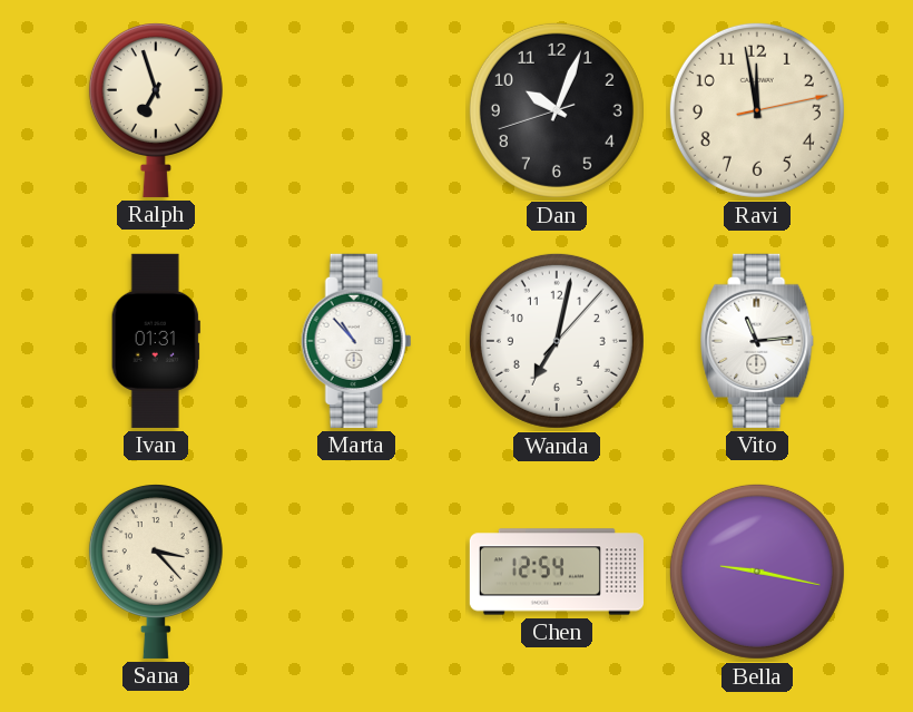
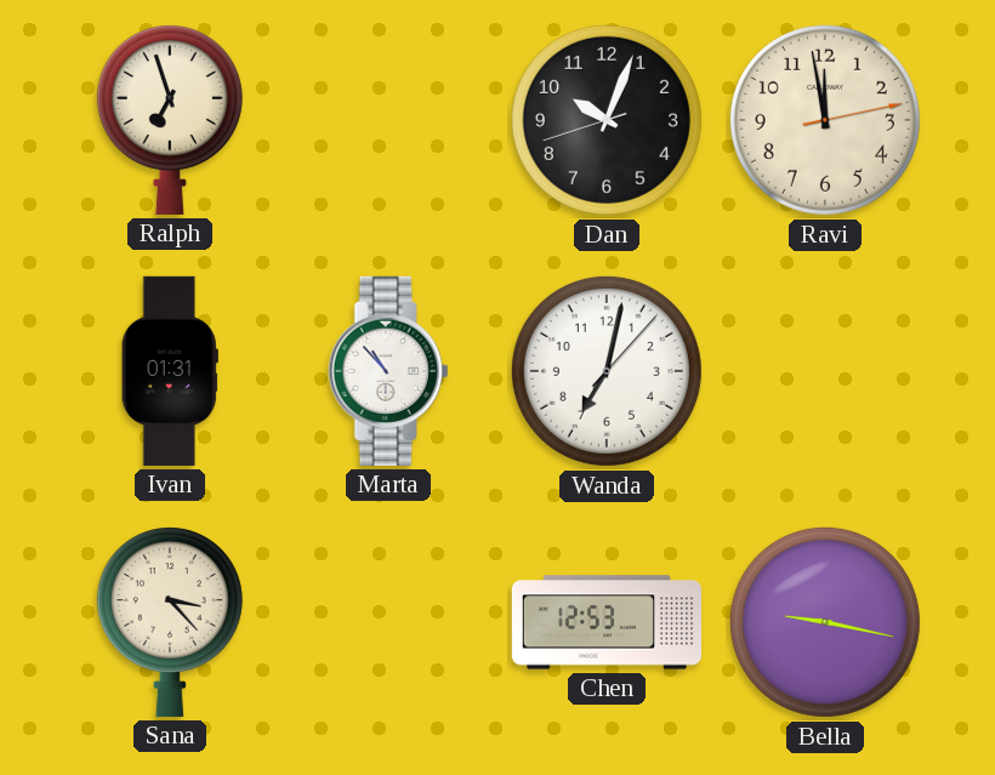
Vito: 11:14 -> none (758, 341)
Chen: 12:54 -> 12:53 (605, 622)
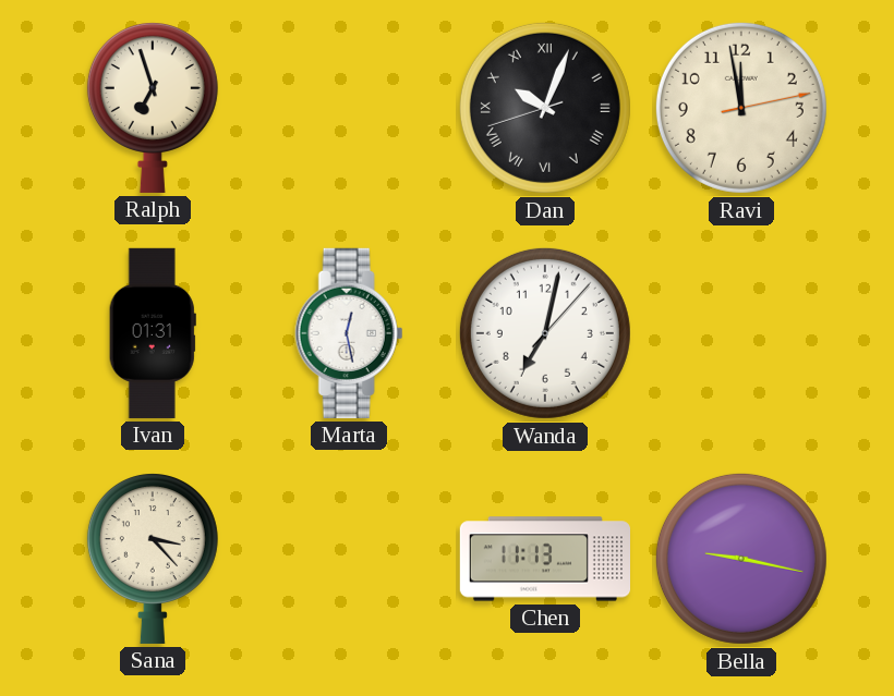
Dan numerals: Arabic -> Roman (545, 108)
Marta: 10:53 -> 12:28 (349, 333)
Chen: 12:53 -> 11:13 (544, 559)
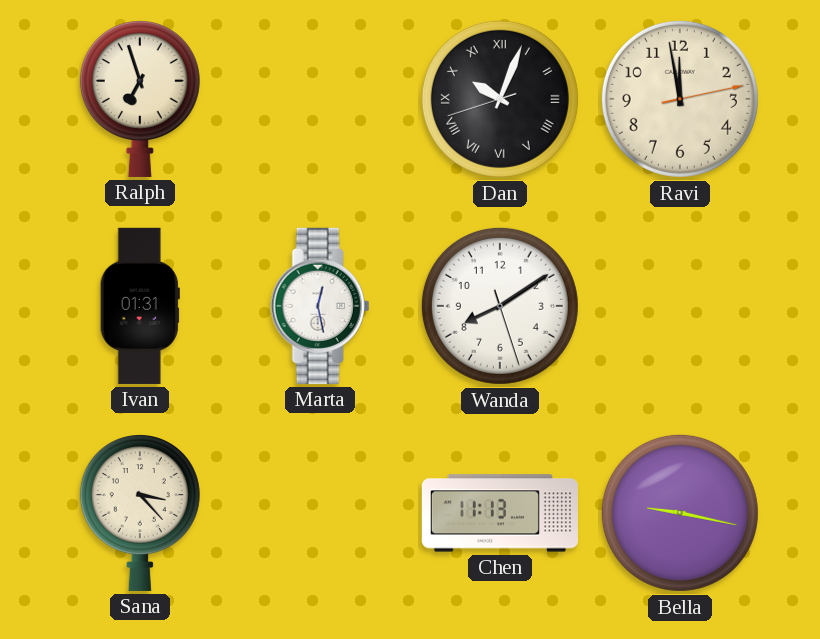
Wanda: 7:02 -> 8:09 (500, 306)
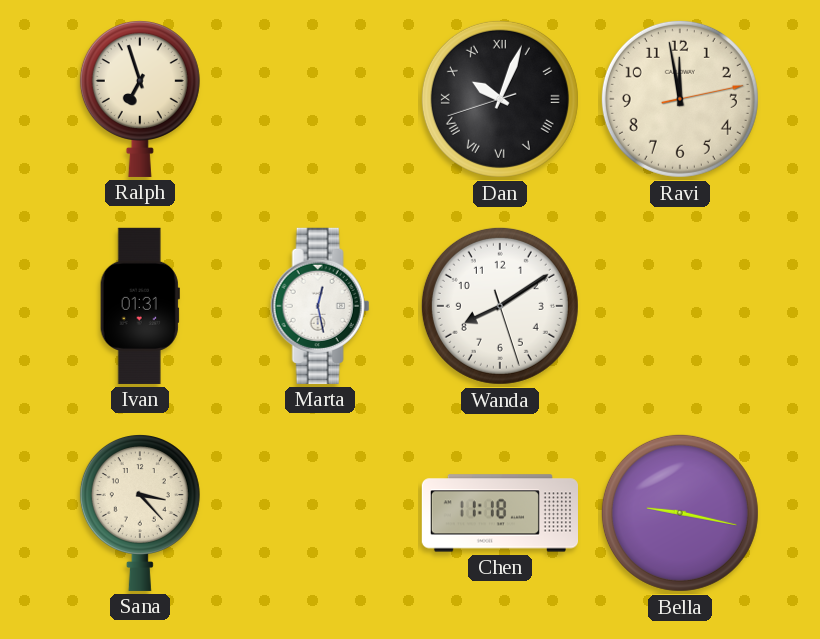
Chen: 11:13 -> 11:18 (499, 513)
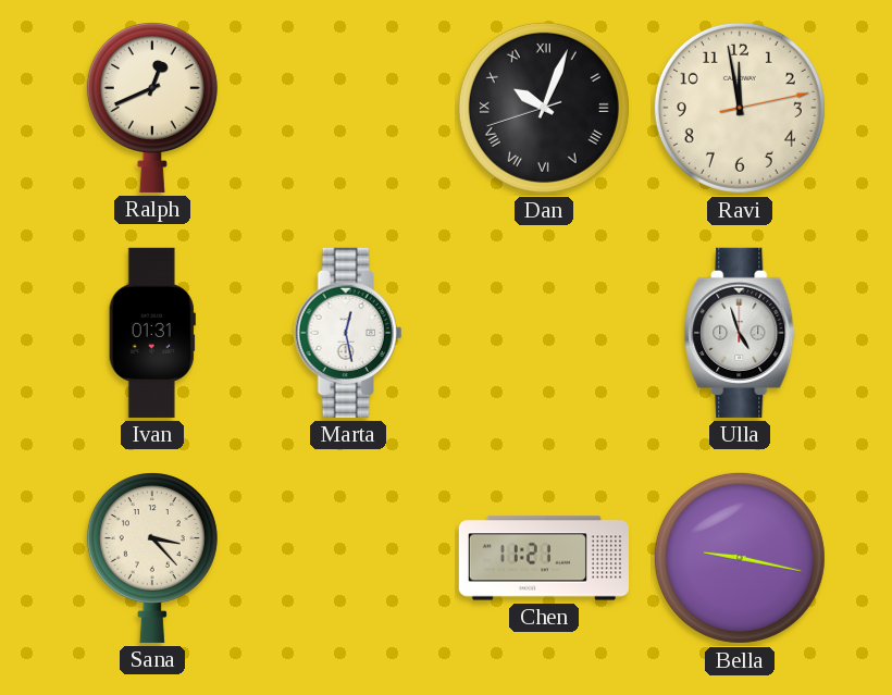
Ralph: 6:57 -> 12:41 (152, 108)
Wanda: 8:09 -> none (500, 306)
Ulla: none -> 4:57 (741, 333)
Chen: 11:18 -> 11:21 (543, 558)
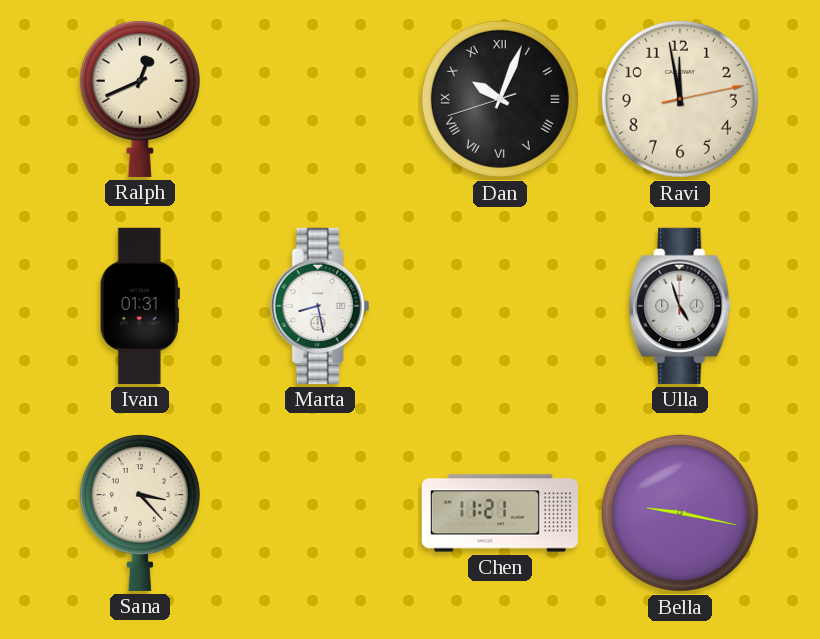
Marta: 12:28 -> 8:28 (320, 306)
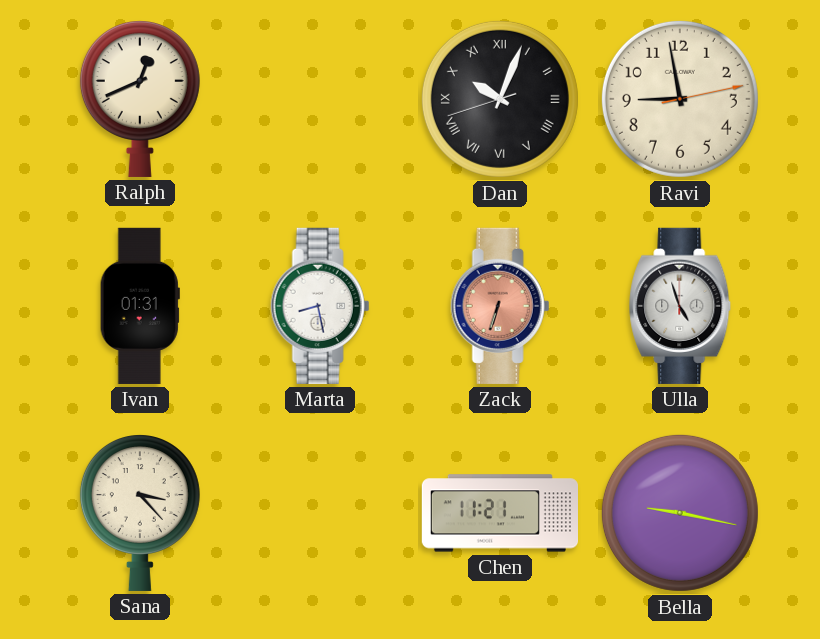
Ravi: 11:58 -> 8:58 (680, 99)
Zack: none -> 6:33 (500, 306)
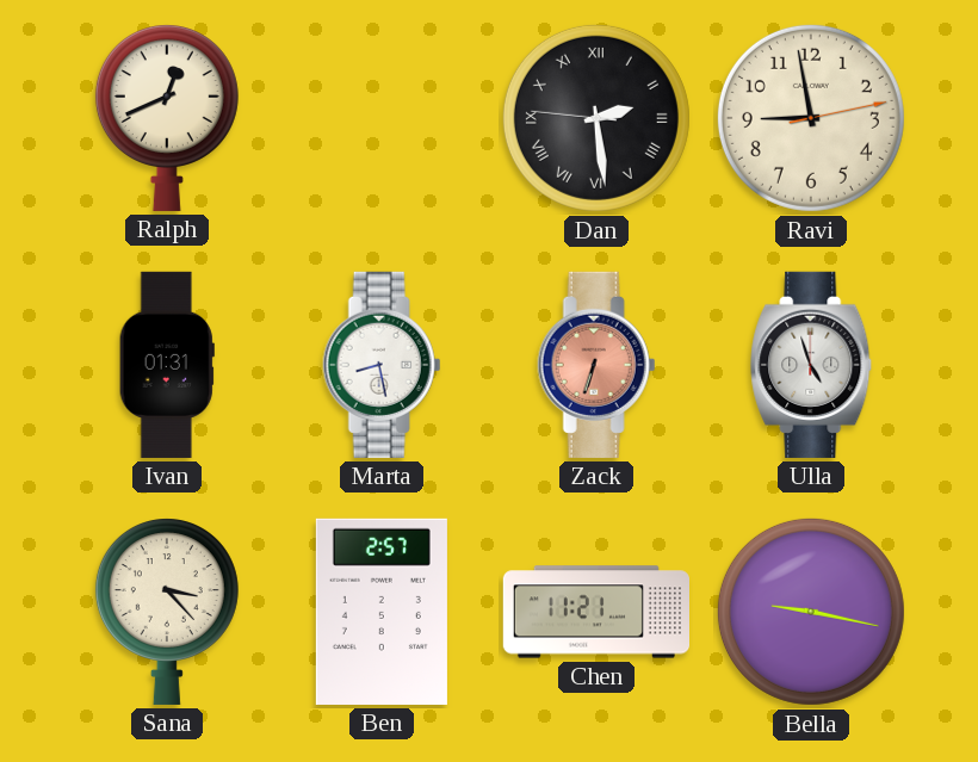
Dan: 10:03 -> 2:28 (596, 118)
Ben: none -> 2:57 (382, 612)
